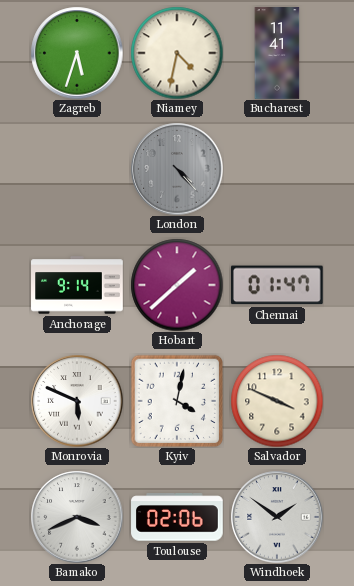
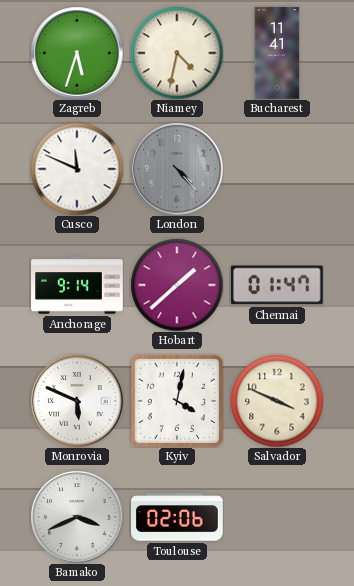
Cusco: none -> 11:49 (77, 169)
Windhoek: 1:51 -> none (277, 517)
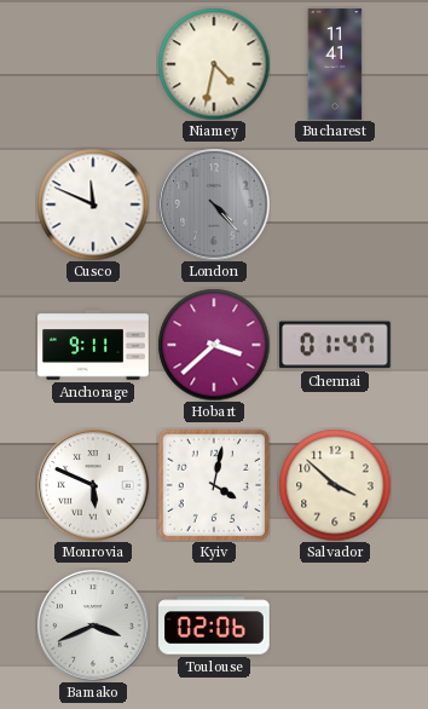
Zagreb: 5:33 -> none (77, 53)
Anchorage: 9:14 -> 9:11 (93, 345)
Hobart: 1:38 -> 3:38 (214, 345)
Salvador: 3:49 -> 3:52 (335, 485)
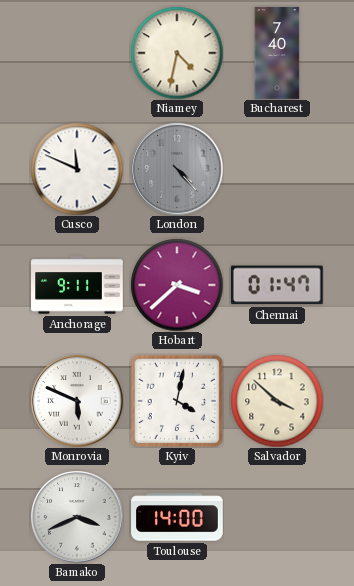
Bucharest: 11:41 -> 7:40 (277, 53)
Toulouse: 02:06 -> 14:00 (177, 517)
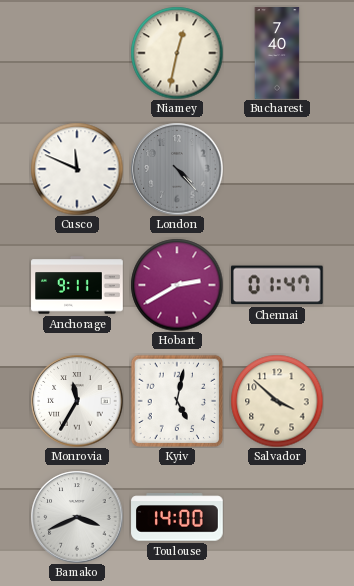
Niamey: 4:32 -> 12:32 (177, 53)
Hobart: 3:38 -> 2:40 (177, 285)
Monrovia: 5:49 -> 11:35 (77, 401)
Kyiv: 4:02 -> 5:02 (176, 400)
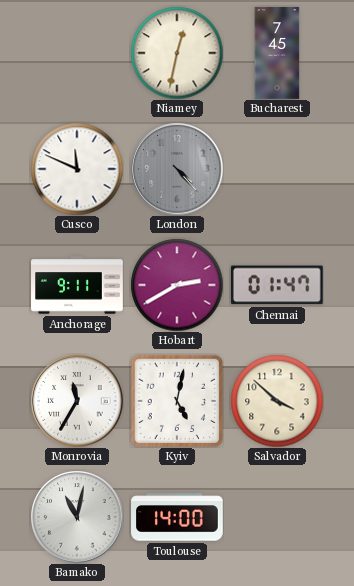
Bucharest: 7:40 -> 7:45 (277, 53)
Bamako: 3:41 -> 11:02 (77, 517)
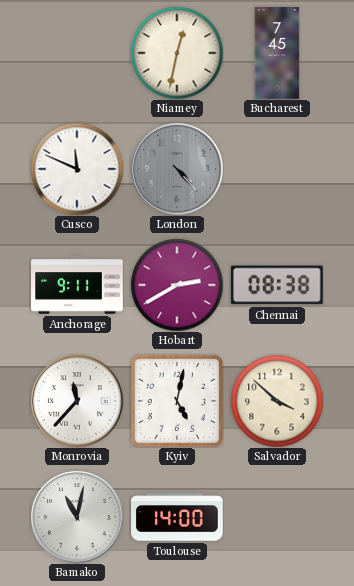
Chennai: 01:47 -> 08:38 (277, 285)
Monrovia: 11:35 -> 11:37 (77, 401)
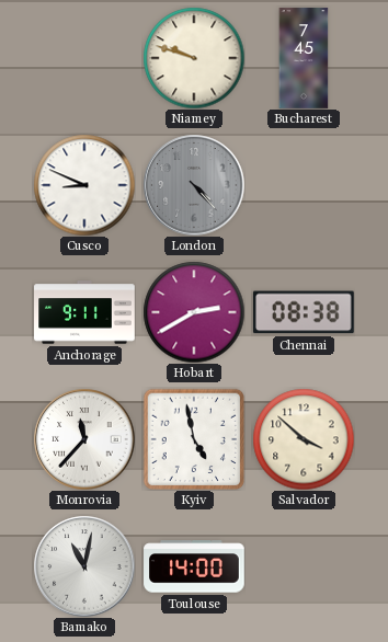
Niamey: 12:32 -> 9:48 (194, 58)
Cusco: 11:49 -> 8:49 (84, 185)
Kyiv: 5:02 -> 4:58 (193, 438)
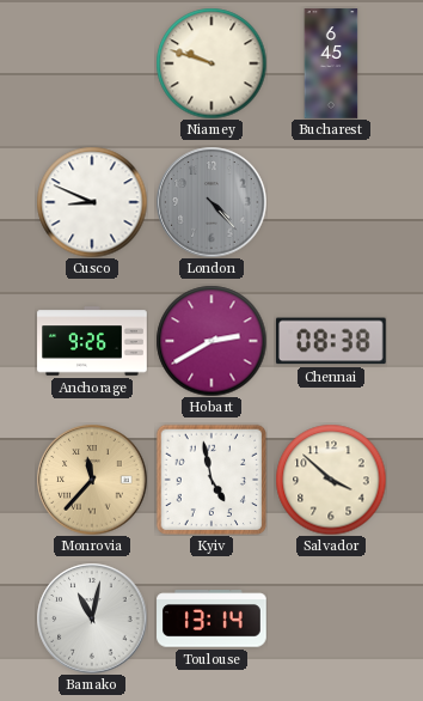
Bucharest: 7:45 -> 6:45 (331, 63)
Anchorage: 9:11 -> 9:26 (92, 341)
Monrovia dial: white -> champagne (92, 480)
Toulouse: 14:00 -> 13:14 (211, 618)
